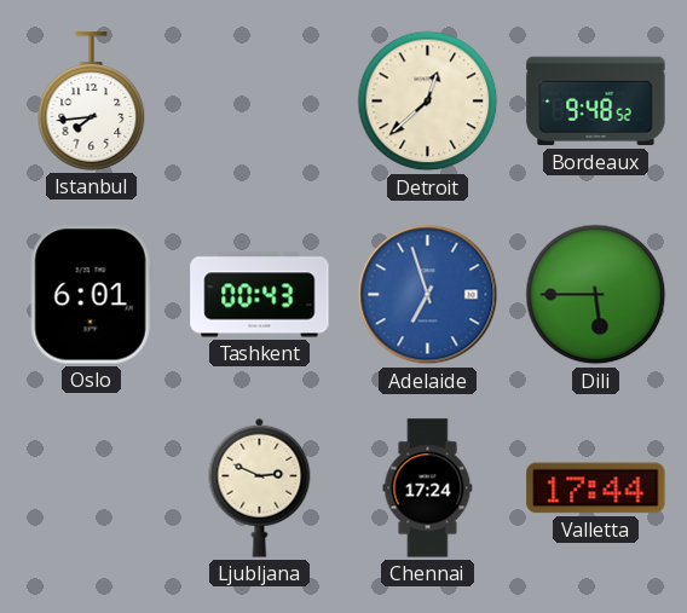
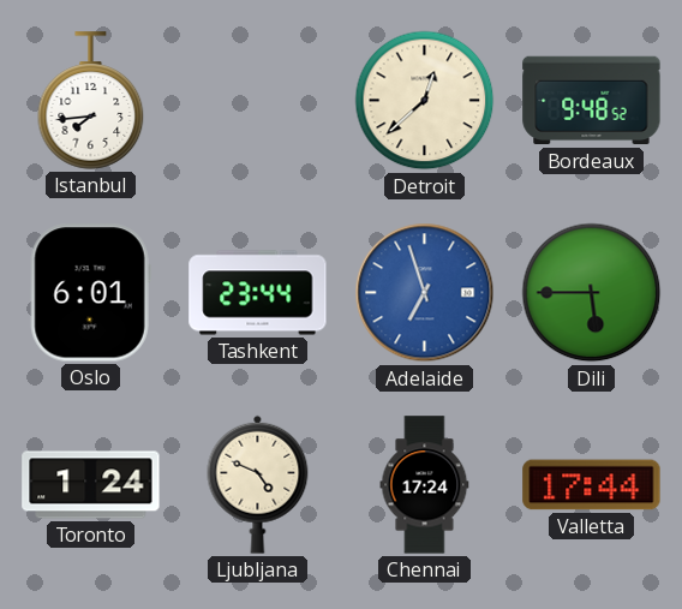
Tashkent: 00:43 -> 23:44 (258, 293)
Toronto: none -> 1:24 (91, 485)
Ljubljana: 2:49 -> 4:49 (258, 484)
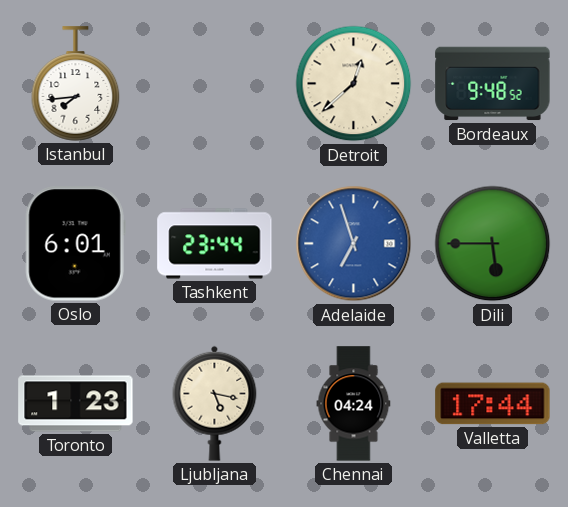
Toronto: 1:24 -> 1:23 (76, 404)
Ljubljana: 4:49 -> 5:17 (215, 403)
Chennai: 17:24 -> 04:24 (354, 404)
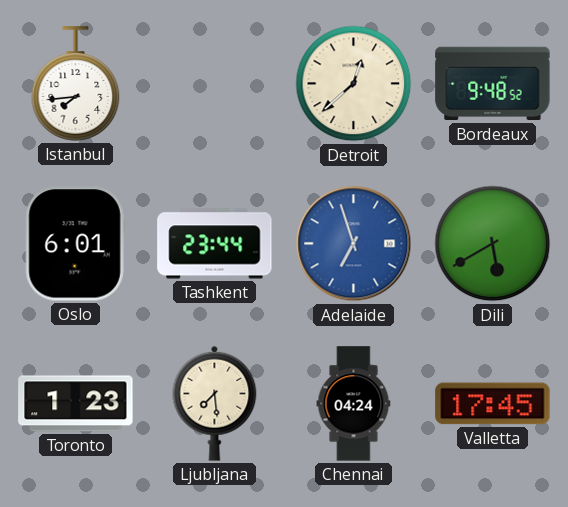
Dili: 5:45 -> 5:40 (493, 244)
Ljubljana: 5:17 -> 7:29 (215, 403)
Valletta: 17:44 -> 17:45 (493, 404)
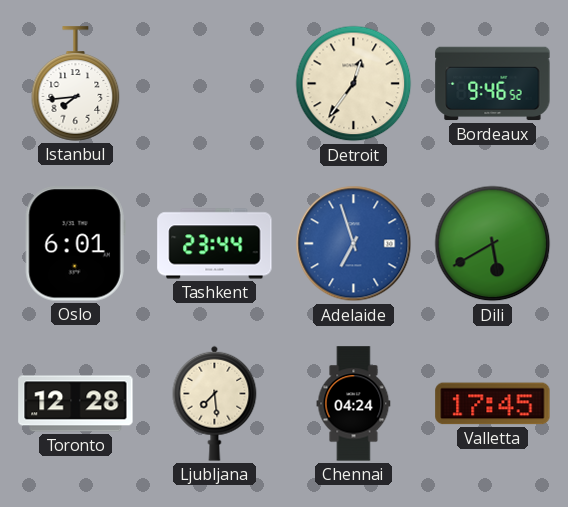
Detroit: 12:38 -> 12:36 (354, 84)
Bordeaux: 9:48 -> 9:46 (493, 84)
Toronto: 1:23 -> 12:28 (76, 404)
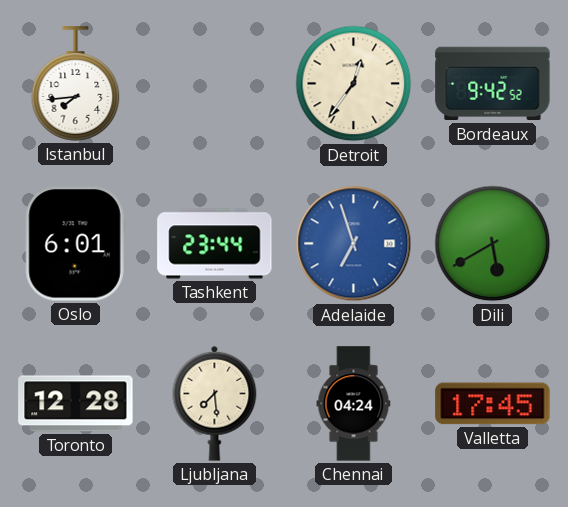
Bordeaux: 9:46 -> 9:42 (493, 84)
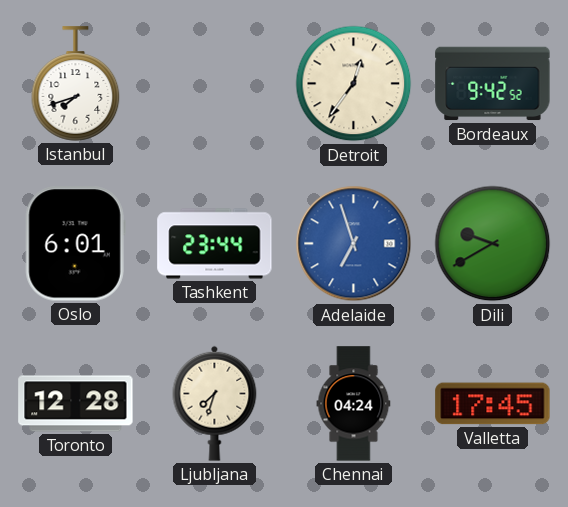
Istanbul: 7:44 -> 7:42 (76, 84)
Dili: 5:40 -> 9:40 (493, 244)
Ljubljana: 7:29 -> 7:33 (215, 403)
